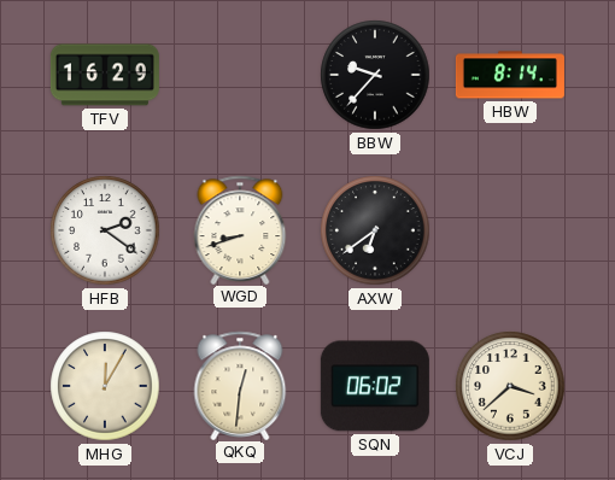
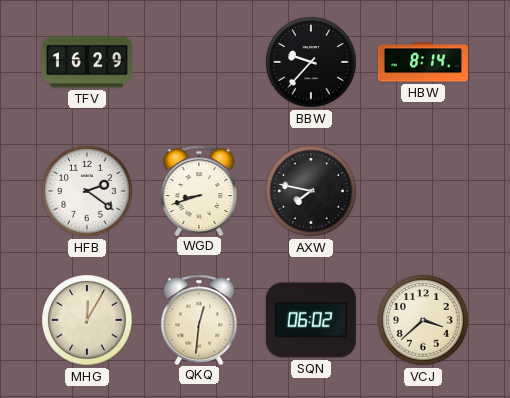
AXW: 6:39 -> 7:47 (311, 191)
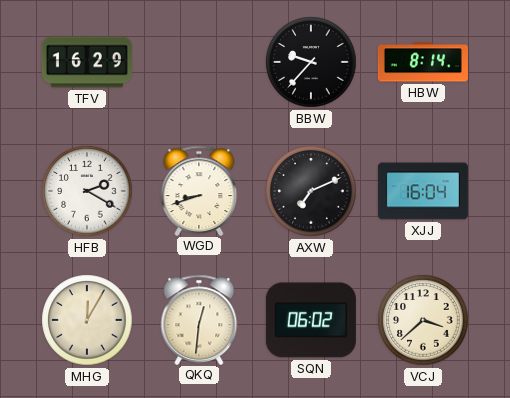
HFB: 2:21 -> 2:20 (87, 191)
AXW: 7:47 -> 7:11 (311, 191)
XJJ: none -> 16:04 (423, 191)
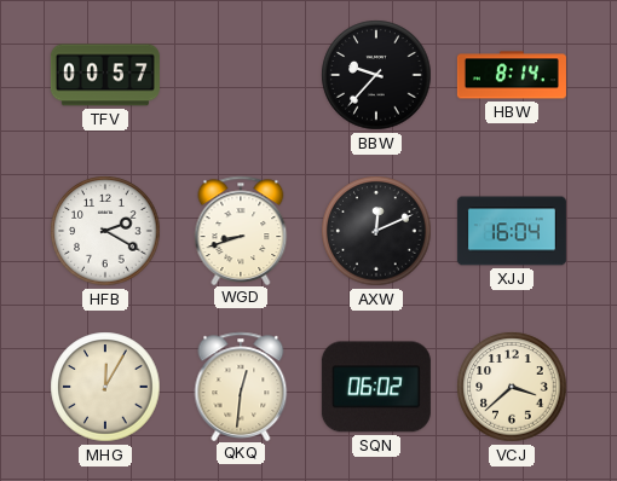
TFV: 16:29 -> 00:57 (105, 75)
AXW: 7:11 -> 12:11 (376, 231)
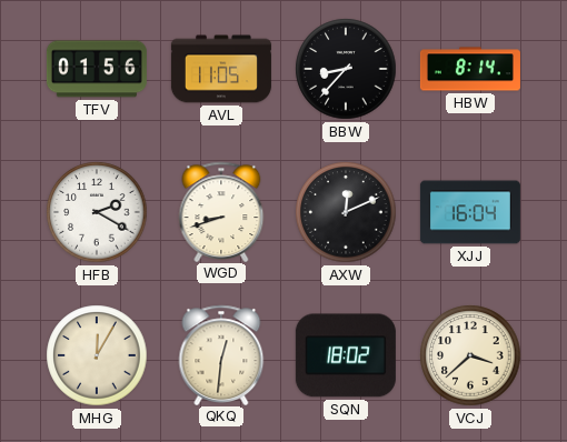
TFV: 00:57 -> 01:56 (97, 69)
AVL: none -> 11:05 (221, 69)
BBW: 9:37 -> 8:37 (346, 69)
SQN: 06:02 -> 18:02 (346, 355)
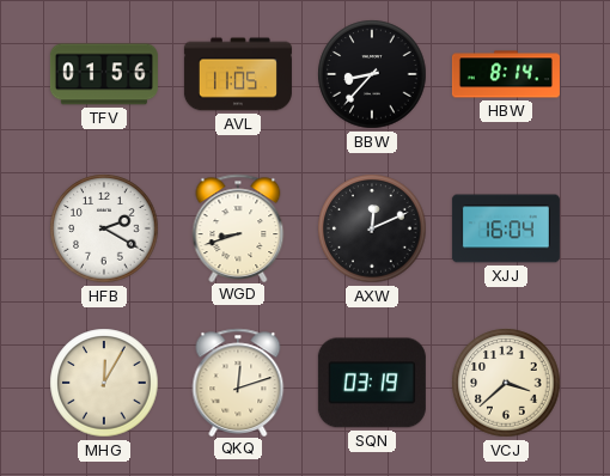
QKQ: 12:31 -> 12:12 (238, 382)
SQN: 18:02 -> 03:19 (372, 383)
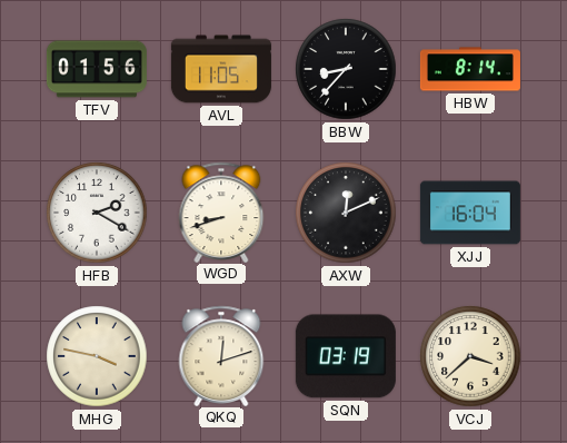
MHG: 12:05 -> 3:47 (97, 356)
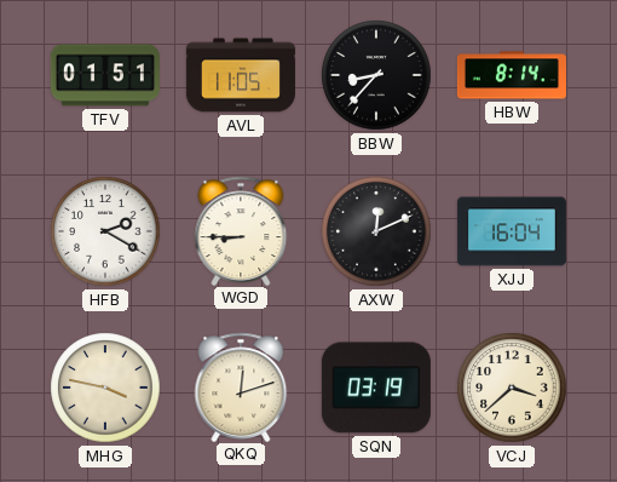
TFV: 01:56 -> 01:51 (105, 75)
WGD: 8:42 -> 8:45 (241, 230)
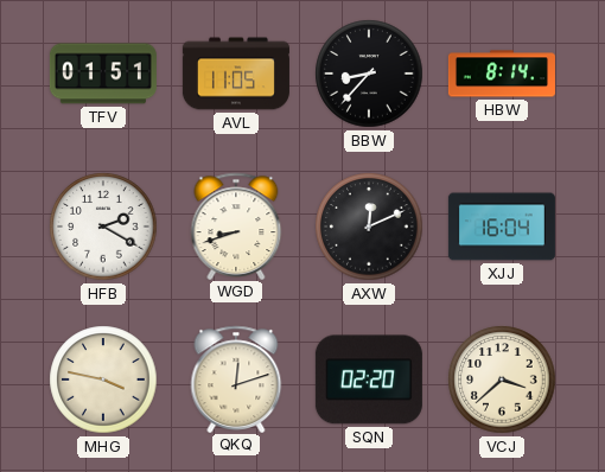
WGD: 8:45 -> 8:42 (236, 225)
SQN: 03:19 -> 02:20 (369, 379)
